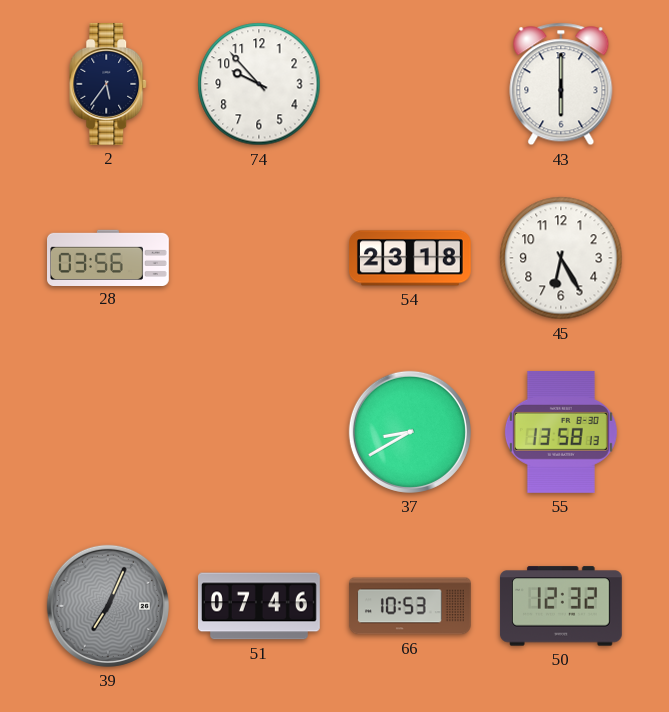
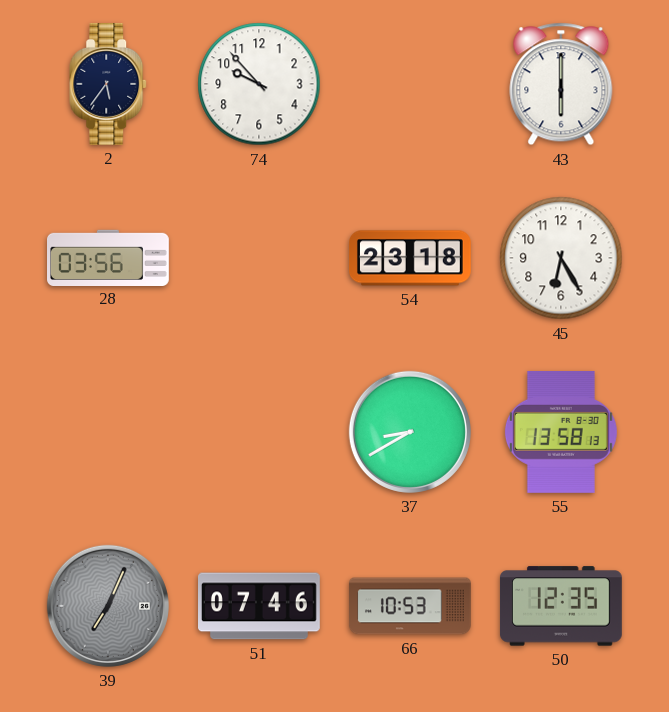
50: 12:32 -> 12:35 (561, 606)
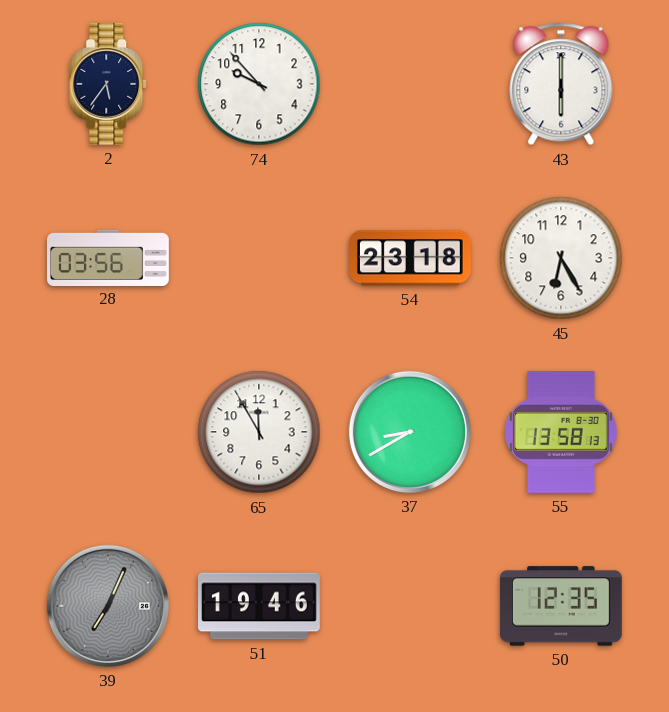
65: none -> 11:55 (259, 432)
51: 07:46 -> 19:46 (260, 606)
66: 10:53 -> none (410, 606)
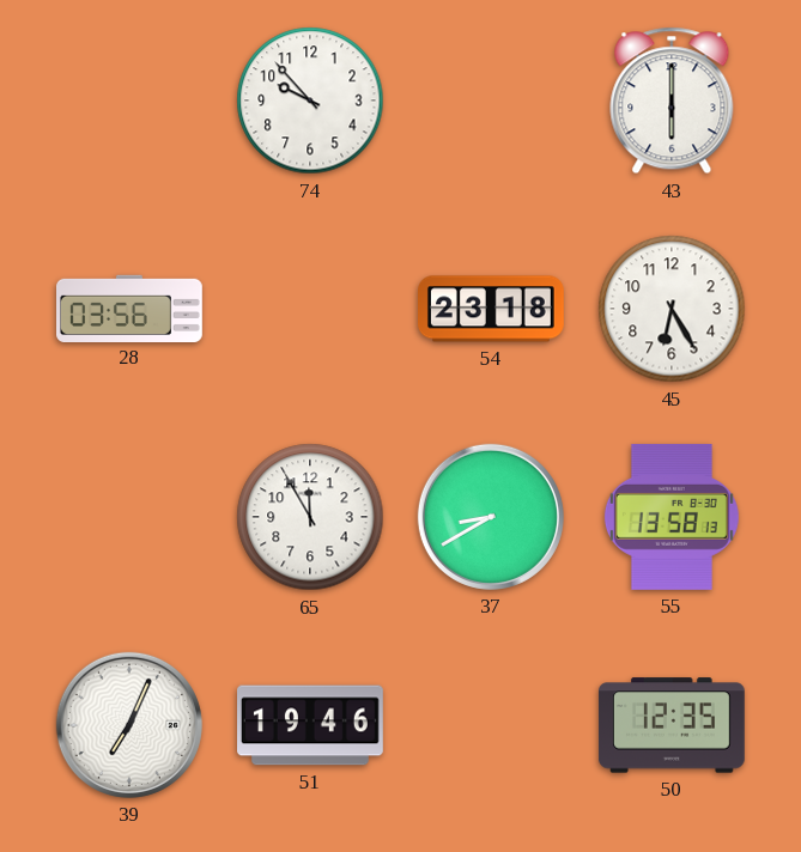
2: 5:36 -> none (109, 84)
39 dial: grey -> white (129, 725)
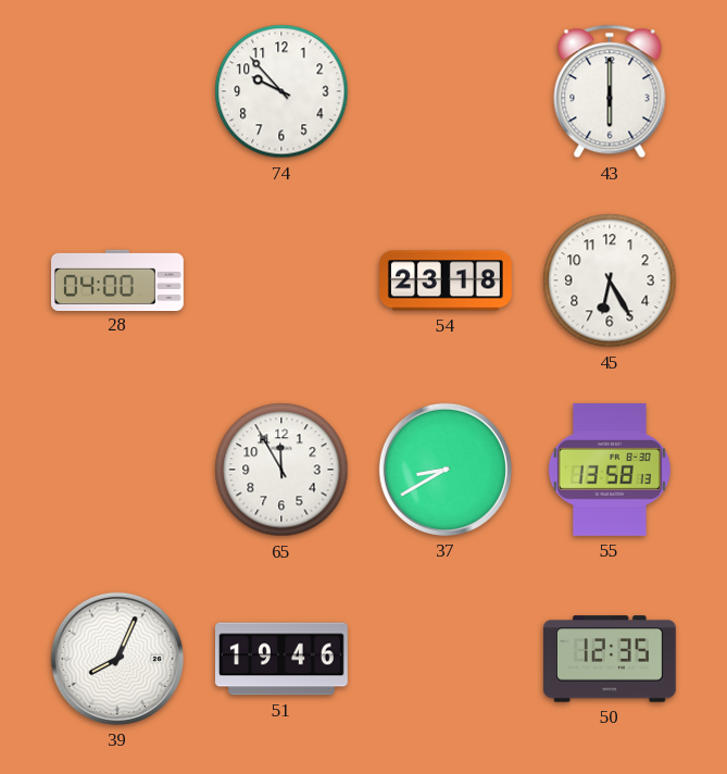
28: 03:56 -> 04:00 (118, 279)
39: 7:04 -> 8:04 (117, 659)
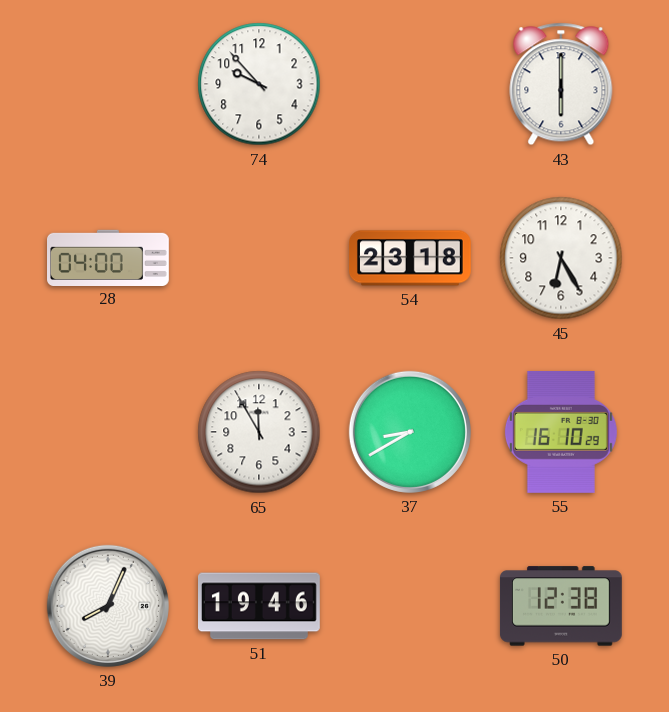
55: 13:58 -> 16:10 (561, 432)
50: 12:35 -> 12:38 (561, 606)
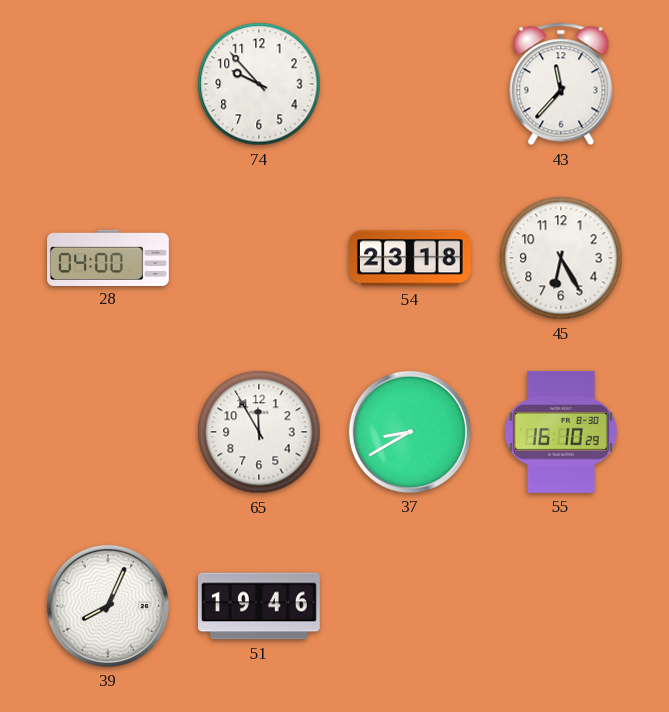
43: 6:00 -> 11:37 (561, 84)
50: 12:38 -> none (561, 606)
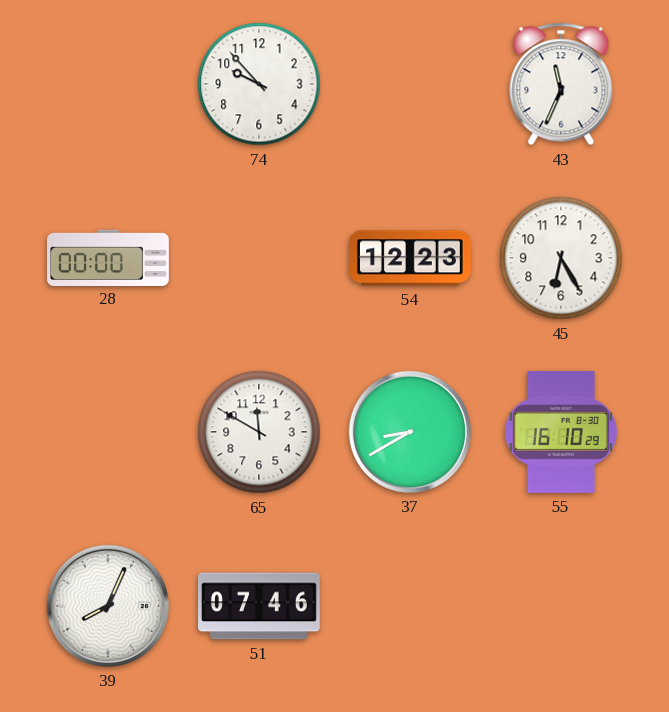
43: 11:37 -> 11:34 (561, 84)
28: 04:00 -> 00:00 (109, 257)
54: 23:18 -> 12:23 (411, 258)
65: 11:55 -> 11:50 (259, 432)
51: 19:46 -> 07:46 (260, 606)
